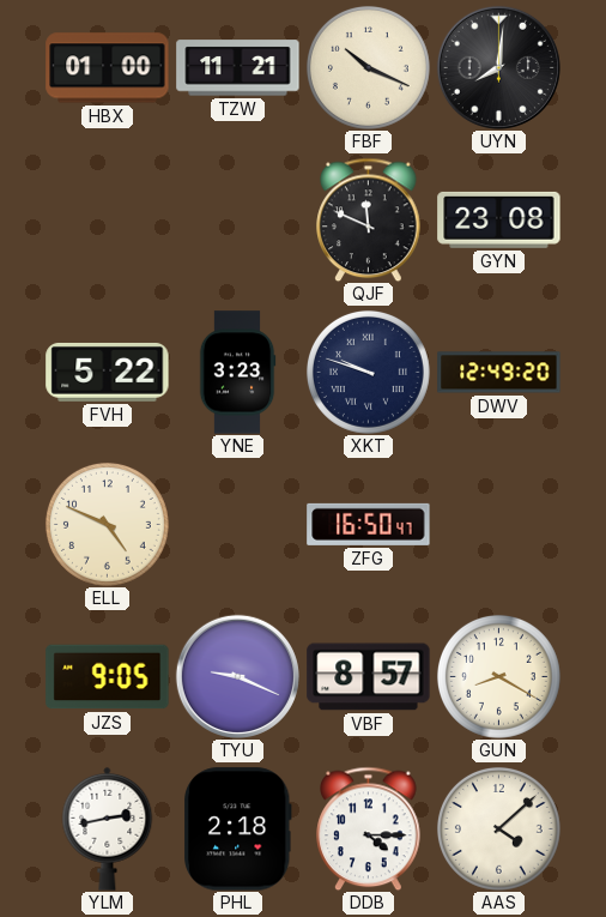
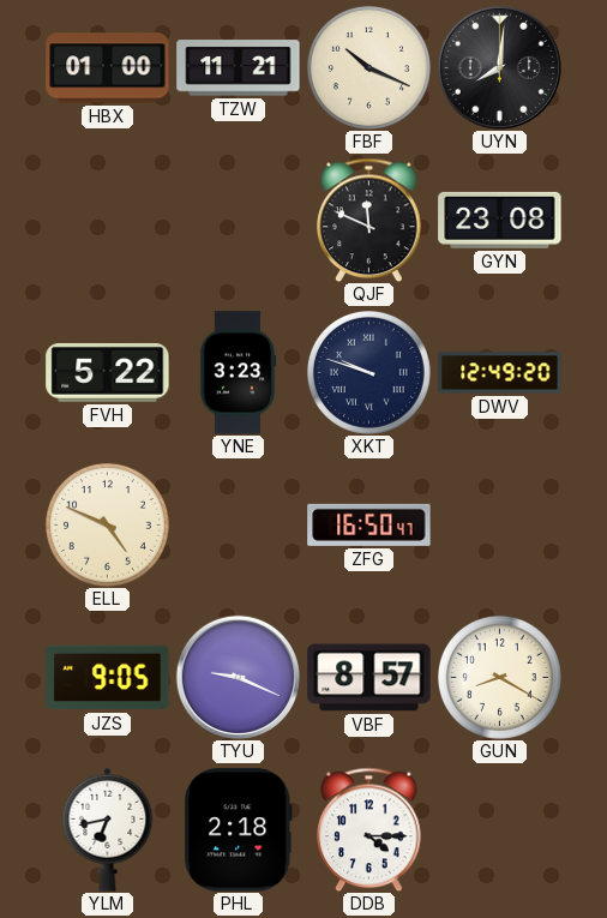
YLM: 2:43 -> 6:43 (108, 829)
AAS: 4:08 -> none (498, 828)
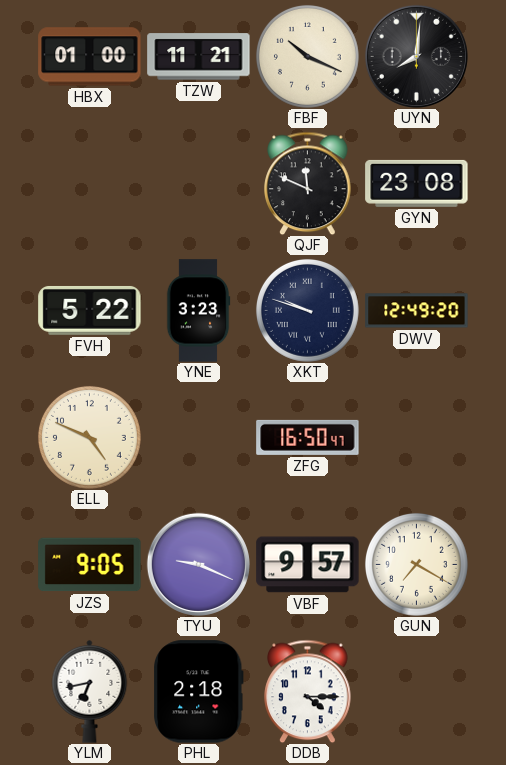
VBF: 8:57 -> 9:57 (308, 565)
GUN: 8:20 -> 7:20 (416, 564)
